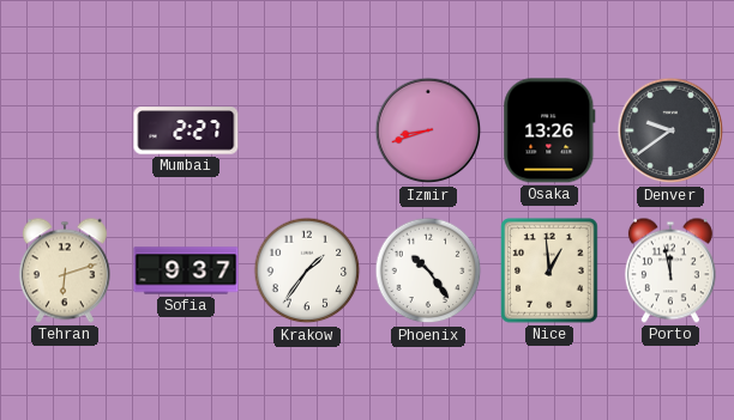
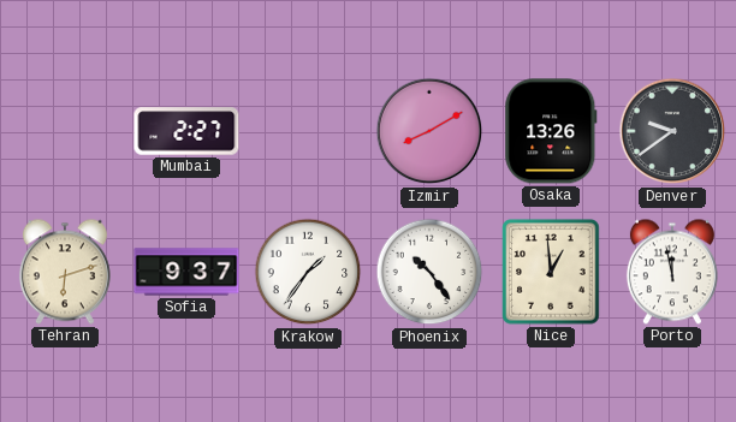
Izmir: 8:42 -> 8:10 (429, 131)
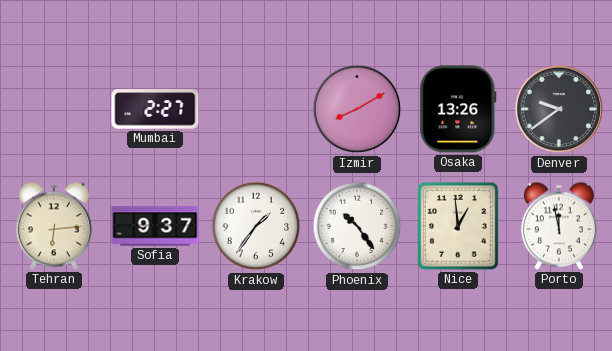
Tehran: 6:12 -> 6:14 (54, 226)
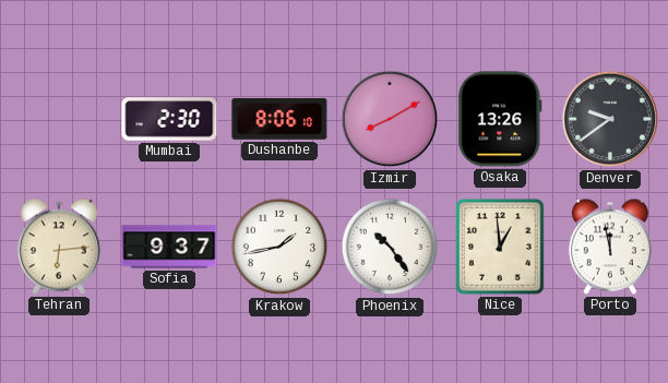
Mumbai: 2:27 -> 2:30 (169, 119)
Dushanbe: none -> 8:06 (279, 120)
Krakow: 1:36 -> 1:43 (279, 247)
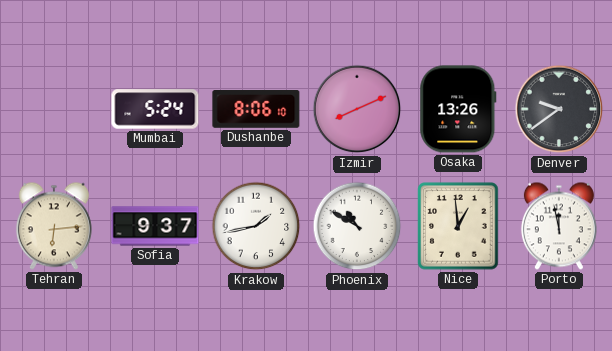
Mumbai: 2:30 -> 5:24 (155, 109)
Izmir: 8:10 -> 8:11 (357, 109)
Phoenix: 10:24 -> 10:50 (357, 226)
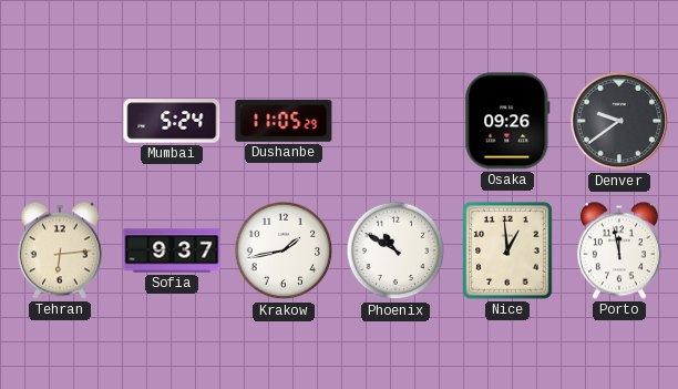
Dushanbe: 8:06 -> 11:05 (284, 122)
Izmir: 8:11 -> none (357, 109)
Osaka: 13:26 -> 09:26 (507, 121)
